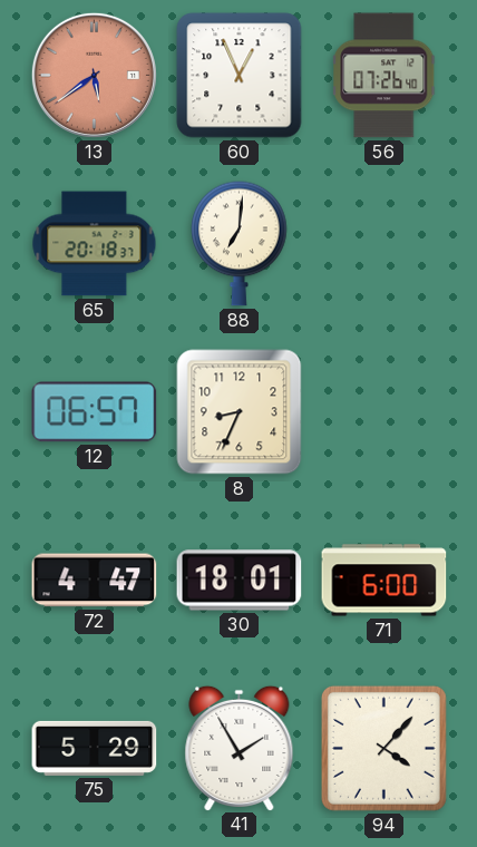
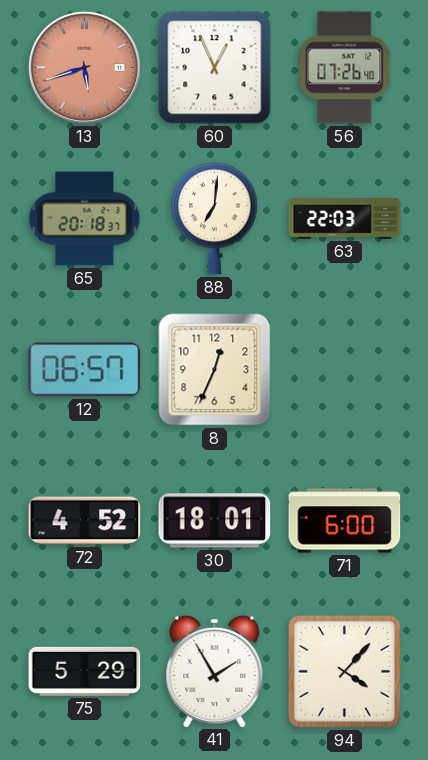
13: 5:39 -> 5:42 (84, 67)
63: none -> 22:03 (345, 219)
8: 8:34 -> 12:34 (215, 370)
72: 4:47 -> 4:52 (85, 521)
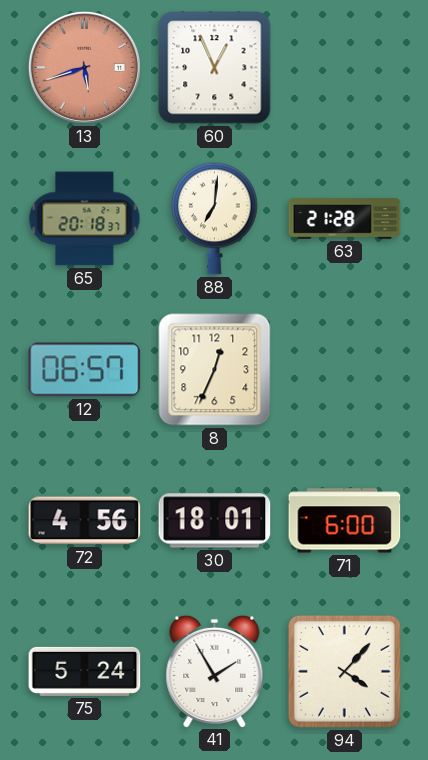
56: 07:26 -> none (345, 68)
63: 22:03 -> 21:28 (345, 219)
72: 4:52 -> 4:56 (85, 521)
75: 5:29 -> 5:24 (85, 671)
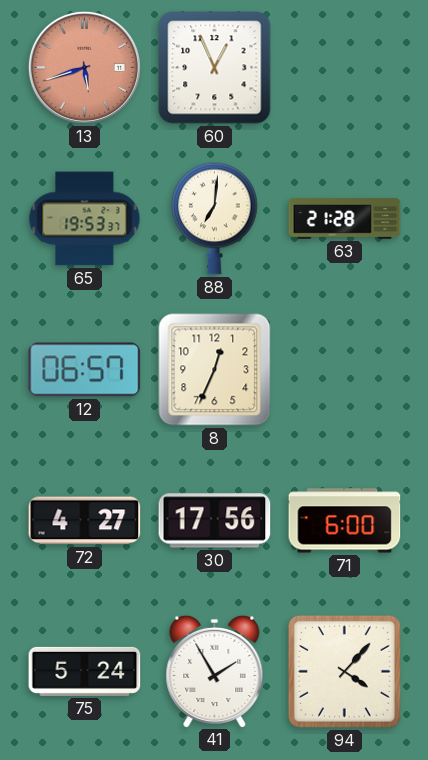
65: 20:18 -> 19:53 (85, 219)
72: 4:56 -> 4:27 (85, 521)
30: 18:01 -> 17:56 (215, 521)
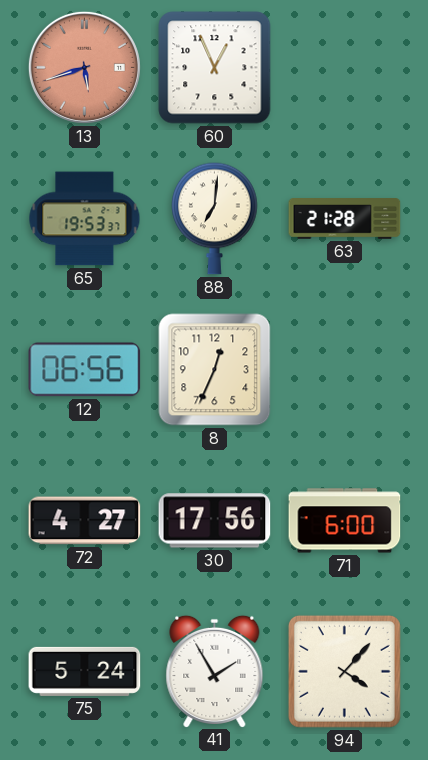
12: 06:57 -> 06:56 (85, 370)
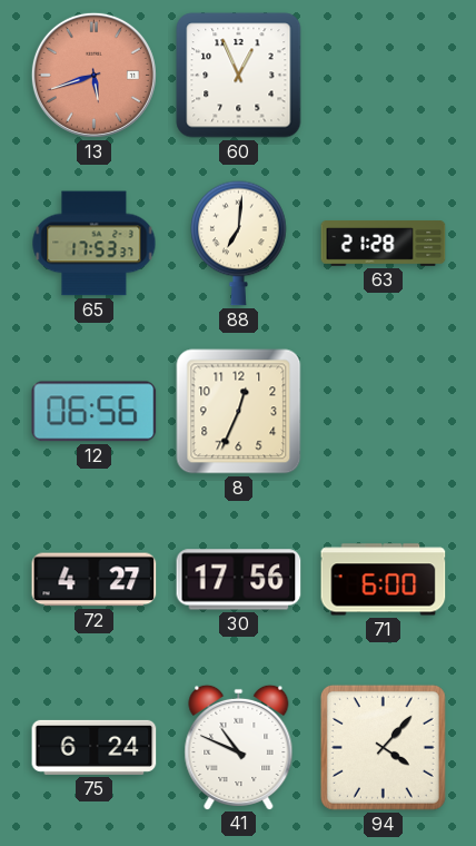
65: 19:53 -> 17:53 (95, 244)
75: 5:24 -> 6:24 (95, 747)
41: 1:55 -> 10:49 (239, 747)
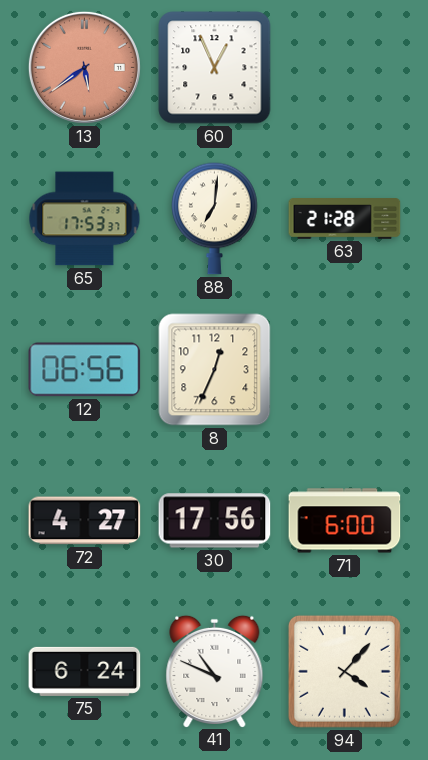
13: 5:42 -> 5:39 (84, 67)
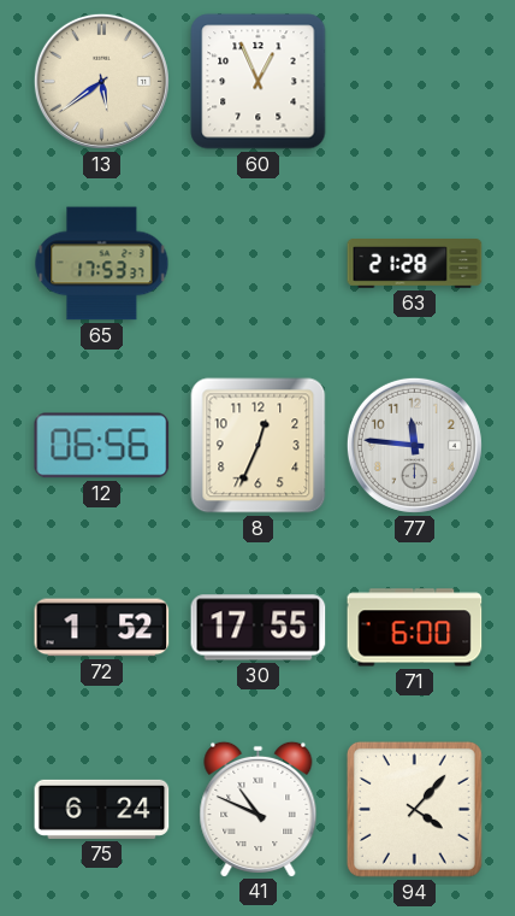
13 dial: salmon -> cream (101, 81)
88: 7:01 -> none (215, 218)
77: none -> 11:46 (414, 445)
72: 4:27 -> 1:52 (102, 628)
30: 17:56 -> 17:55 (259, 628)
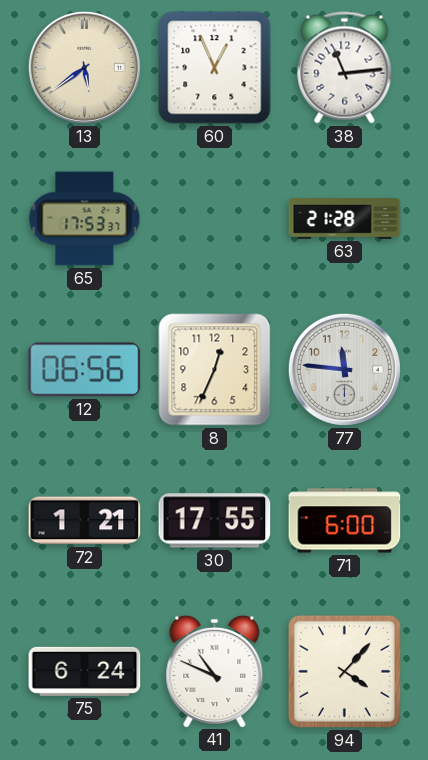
38: none -> 11:14 (345, 68)
72: 1:52 -> 1:21 (85, 521)
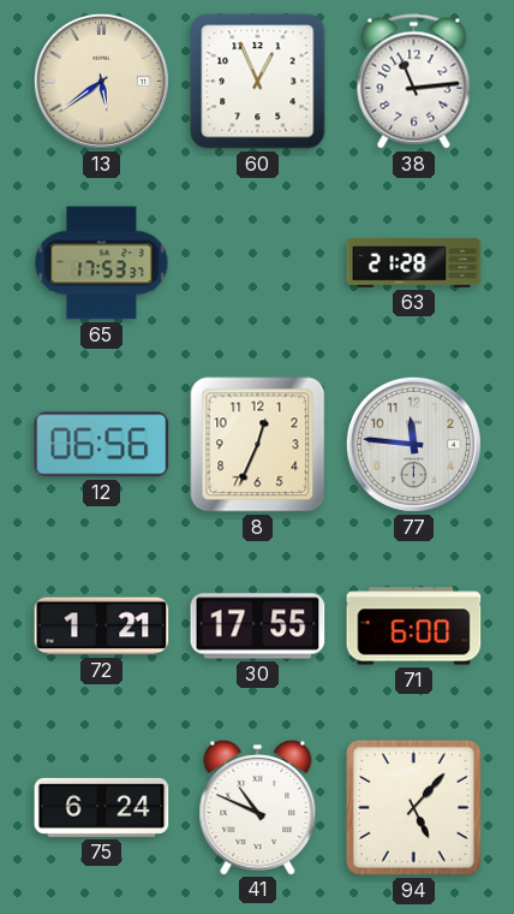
94: 4:07 -> 5:07 (413, 807)
